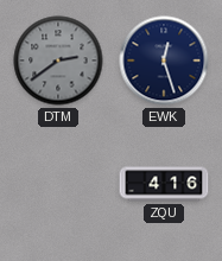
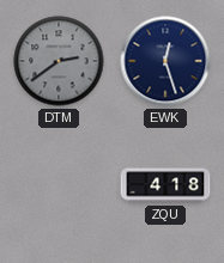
ZQU: 4:16 -> 4:18 (165, 185)
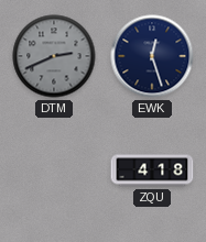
DTM: 2:39 -> 2:41 (54, 56)
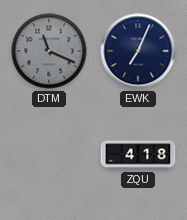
DTM: 2:41 -> 11:19 (49, 51)
EWK: 12:27 -> 7:04 (138, 51)
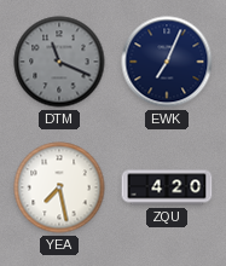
YEA: none -> 7:28 (59, 187)
ZQU: 4:18 -> 4:20 (167, 187)
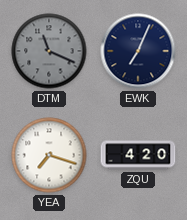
YEA: 7:28 -> 7:18 (49, 155)
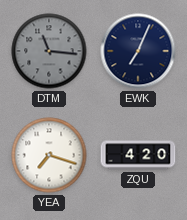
DTM: 11:19 -> 11:16 (49, 51)
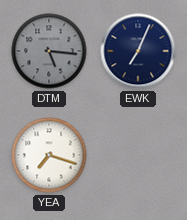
DTM: 11:16 -> 5:16 (49, 51)
ZQU: 4:20 -> none (138, 155)
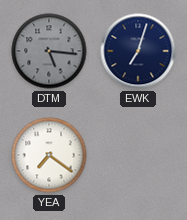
EWK: 7:04 -> 7:03 (138, 51)
YEA: 7:18 -> 7:21 (49, 155)
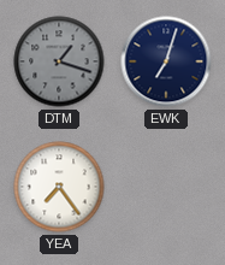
DTM: 5:16 -> 1:18 (59, 61)
YEA: 7:21 -> 7:24 (59, 187)
